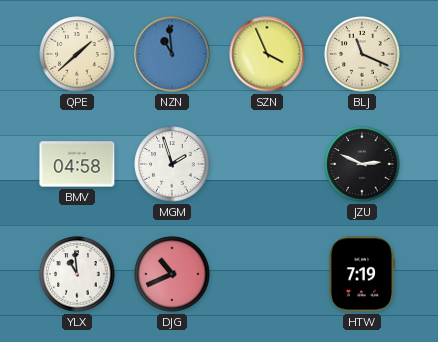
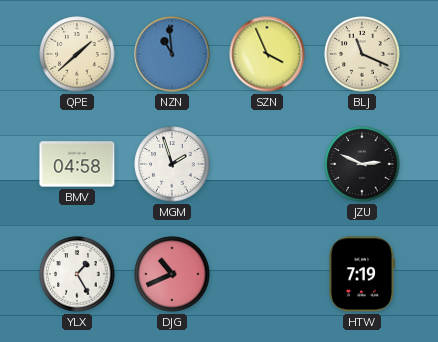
YLX: 10:59 -> 1:25 (77, 274)
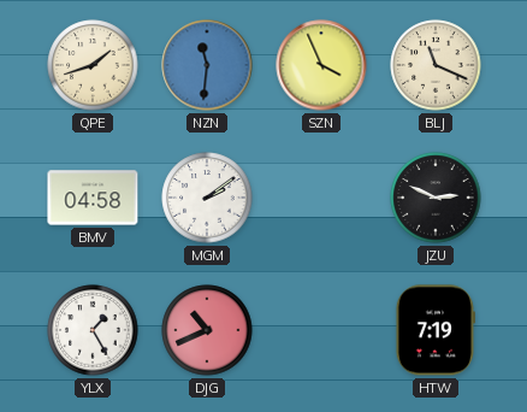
QPE: 1:38 -> 1:42 (93, 65)
NZN: 10:59 -> 11:31 (207, 65)
MGM: 1:57 -> 2:09 (207, 198)
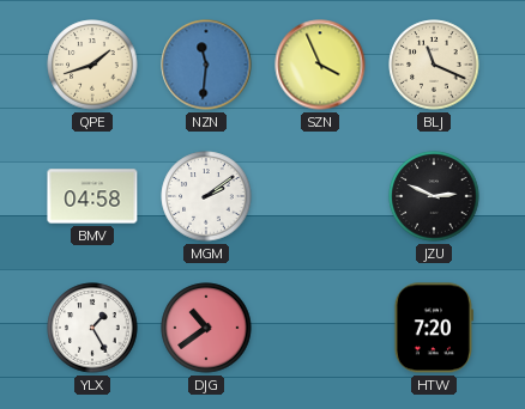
DJG: 10:41 -> 10:39 (206, 328)
HTW: 7:19 -> 7:20 (434, 328)
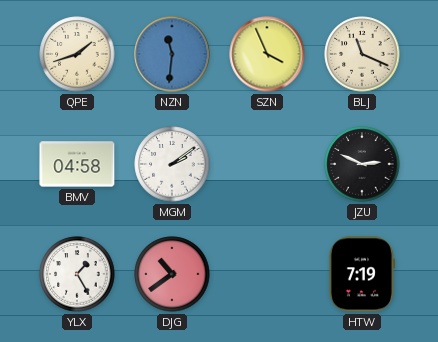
HTW: 7:20 -> 7:19 (362, 274)
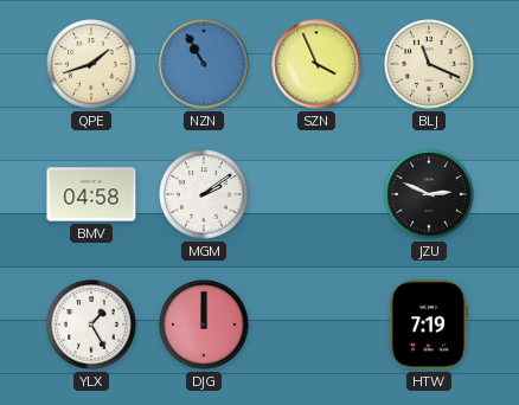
NZN: 11:31 -> 10:55 (204, 64)
DJG: 10:39 -> 12:00 (204, 324)
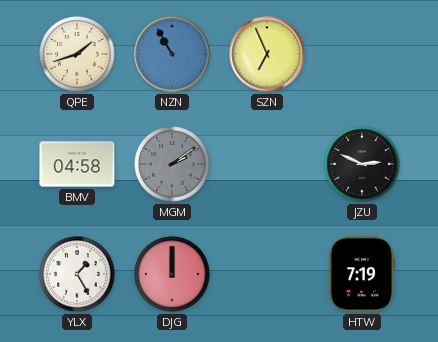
SZN: 3:56 -> 6:56 (267, 54)
BLJ: 11:19 -> none (429, 64)
MGM dial: white -> grey (172, 164)
